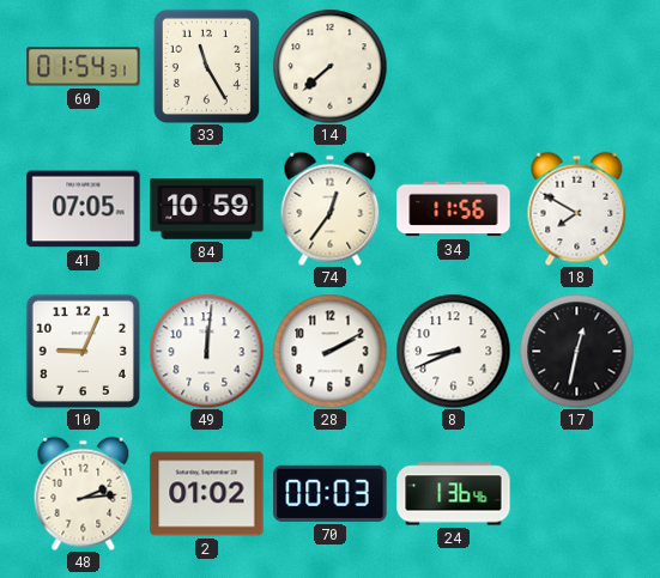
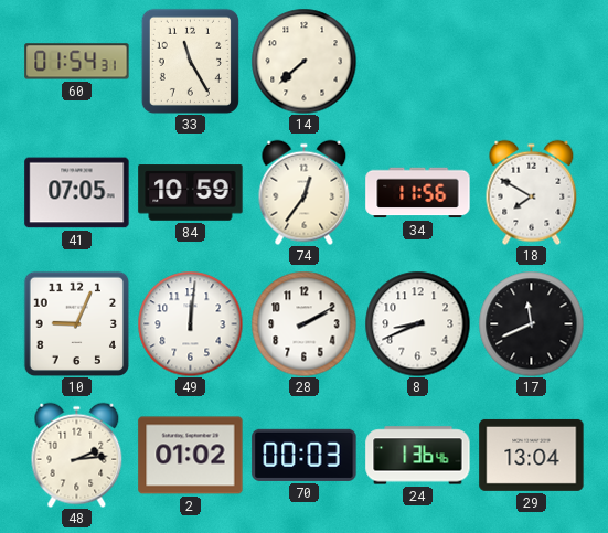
17: 12:32 -> 11:41 (531, 323)
29: none -> 13:04 (532, 455)
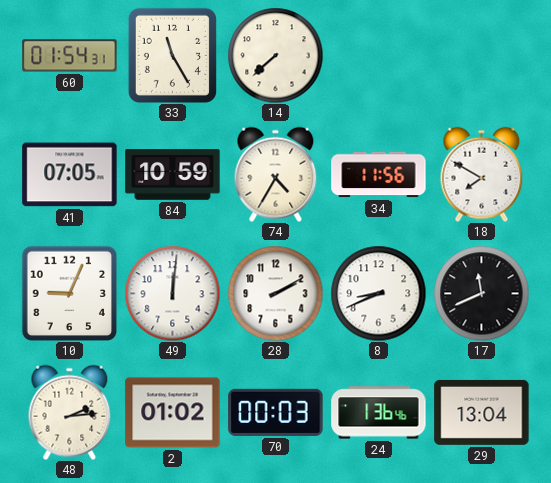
74: 12:36 -> 4:35 (276, 174)
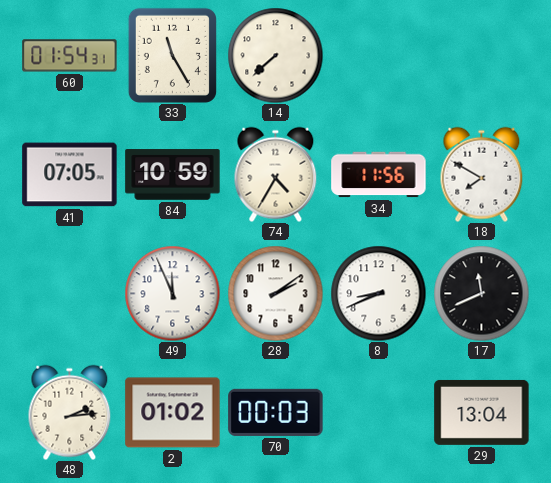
10: 9:04 -> none (69, 293)
49: 12:01 -> 11:56 (172, 293)
28: 2:10 -> 2:09 (275, 293)
24: 1:36 -> none (379, 413)
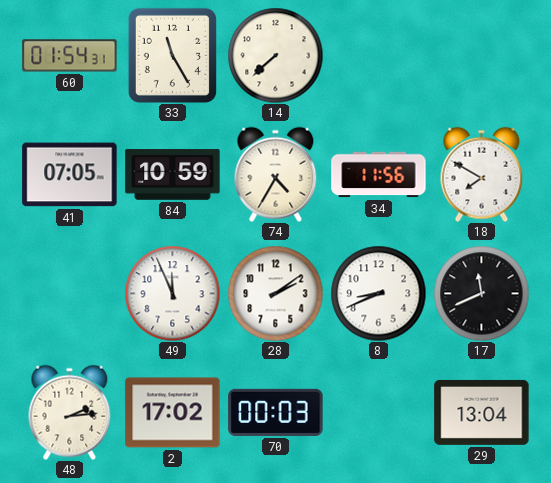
2: 01:02 -> 17:02 (173, 413)
